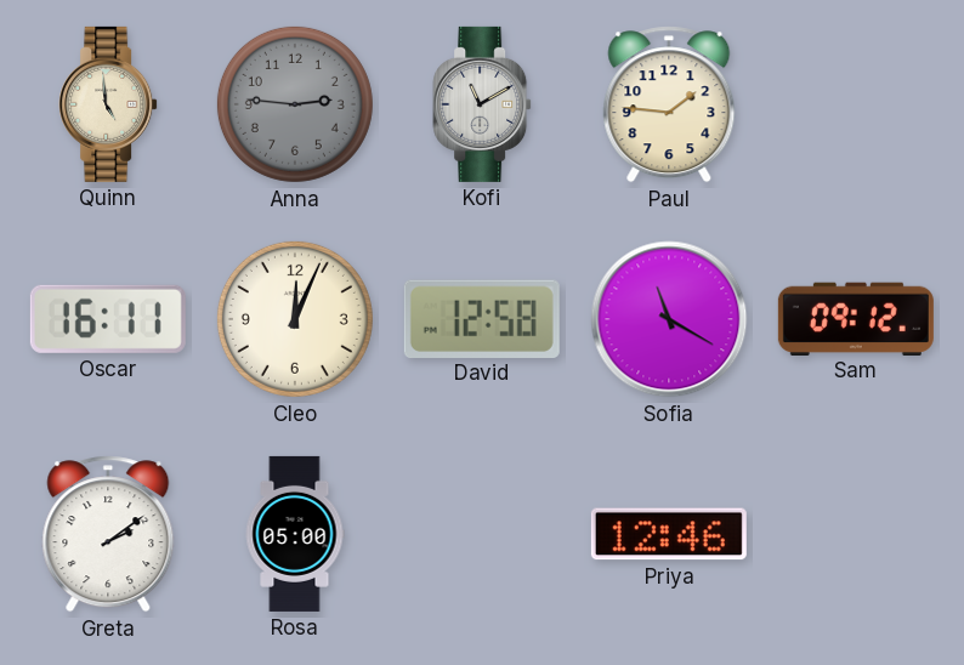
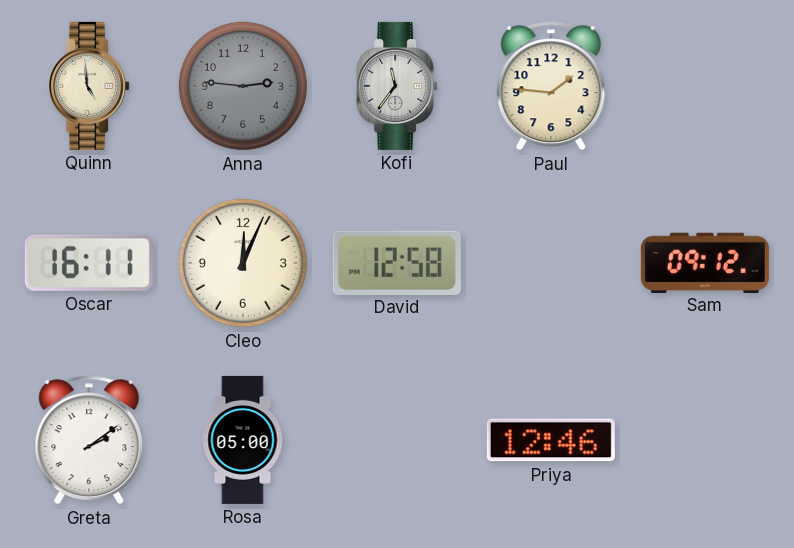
Kofi: 11:10 -> 11:36 (397, 86)
Sofia: 11:20 -> none (669, 319)
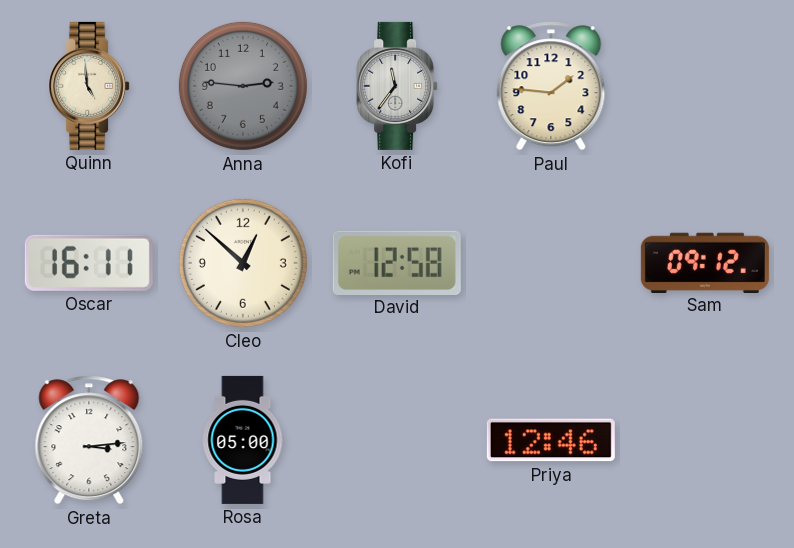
Cleo: 12:04 -> 12:52 (243, 263)
Greta: 2:09 -> 3:14 (89, 440)
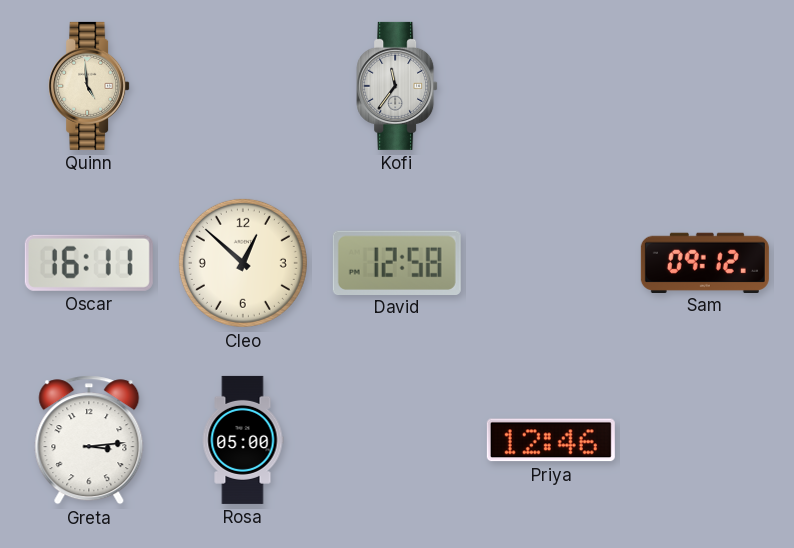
Anna: 2:46 -> none (243, 86)
Paul: 1:46 -> none (551, 86)
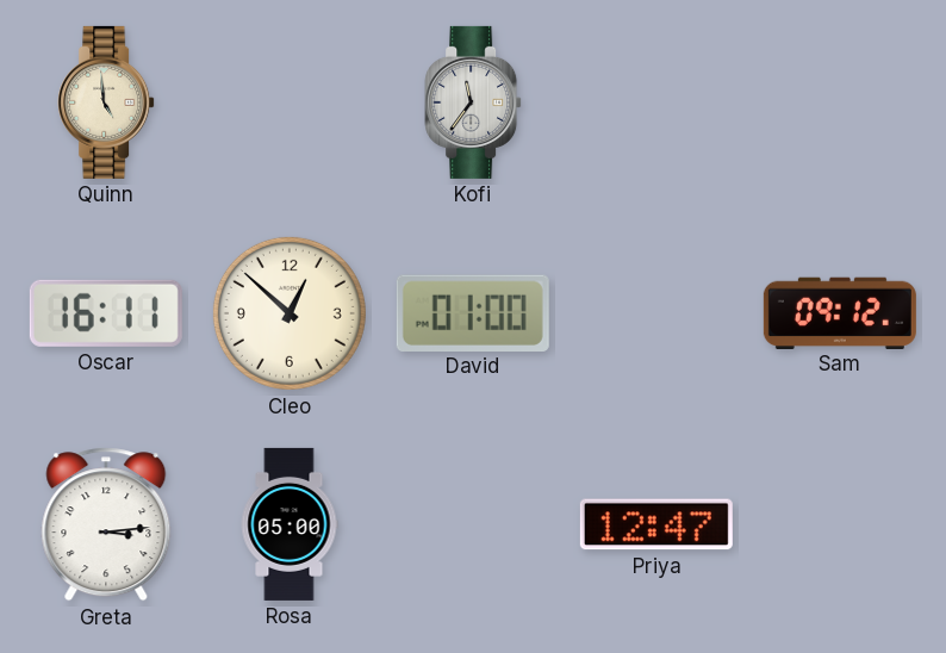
David: 12:58 -> 01:00 (473, 312)
Priya: 12:46 -> 12:47 (656, 524)
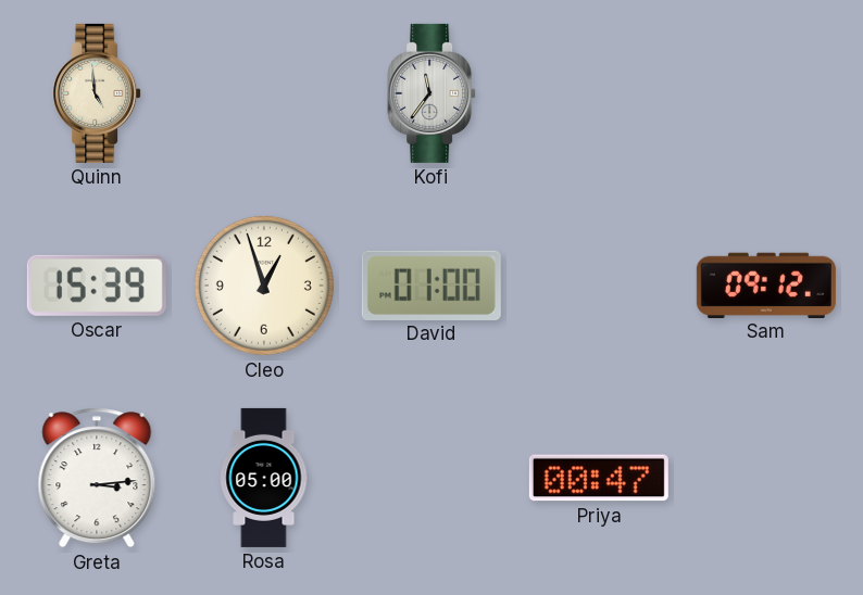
Oscar: 16:11 -> 15:39 (97, 286)
Cleo: 12:52 -> 12:57 (264, 286)
Priya: 12:47 -> 00:47 (599, 478)
